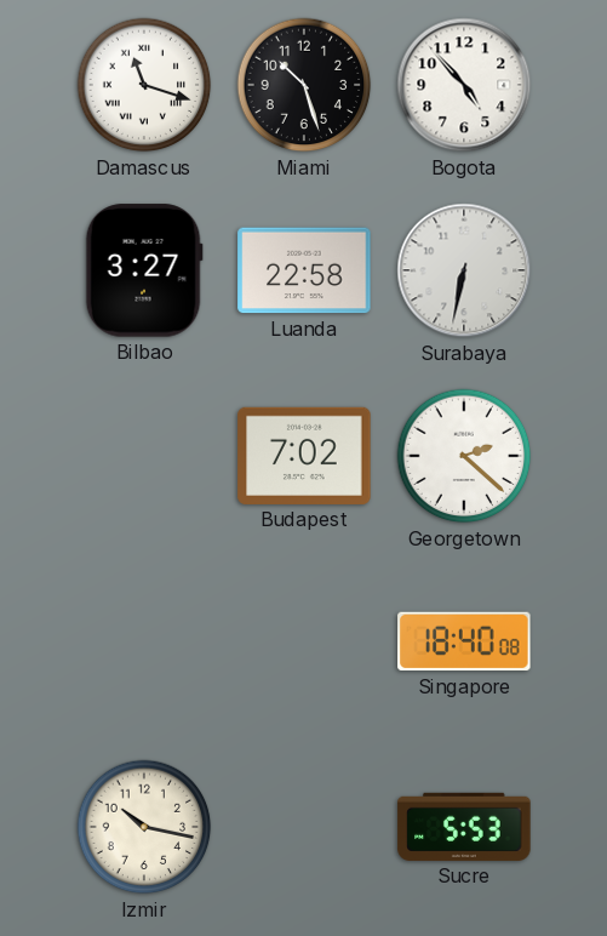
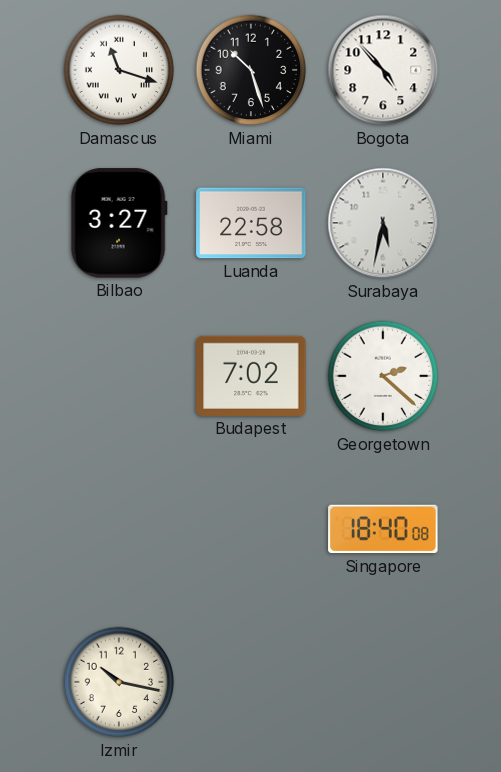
Surabaya: 6:32 -> 5:32 (383, 223)
Sucre: 5:53 -> none (464, 827)
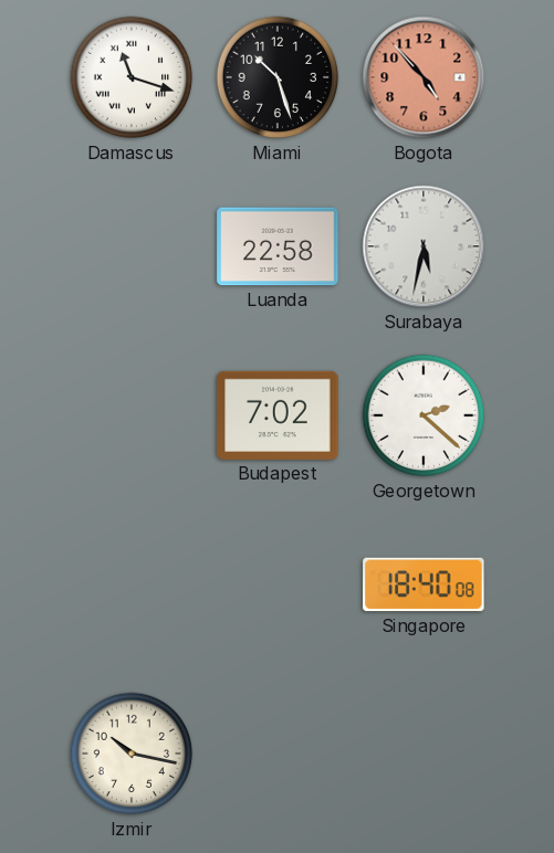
Bogota dial: white -> salmon (424, 77)
Bilbao: 3:27 -> none (119, 223)
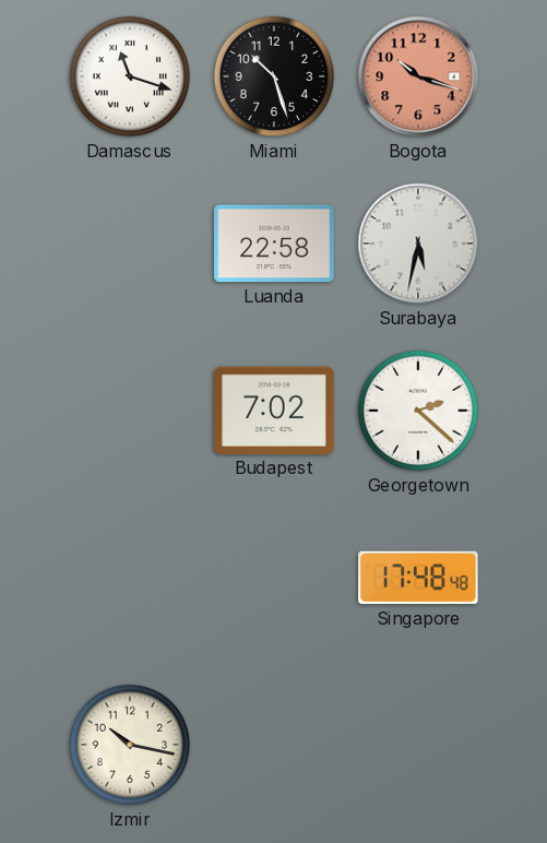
Bogota: 4:53 -> 10:18 (418, 76)
Singapore: 18:40 -> 17:48 (418, 578)
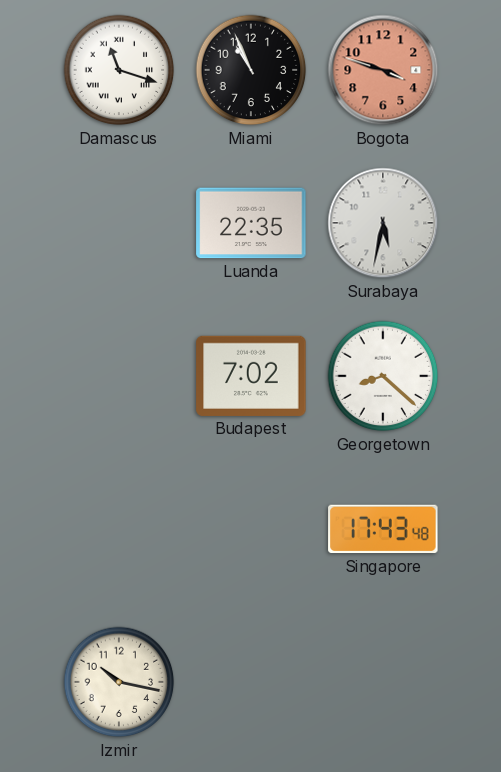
Miami: 10:27 -> 10:56 (251, 70)
Bogota: 10:18 -> 3:48 (383, 70)
Luanda: 22:58 -> 22:35 (251, 223)
Georgetown: 2:22 -> 8:22 (383, 376)
Singapore: 17:48 -> 17:43 (383, 529)
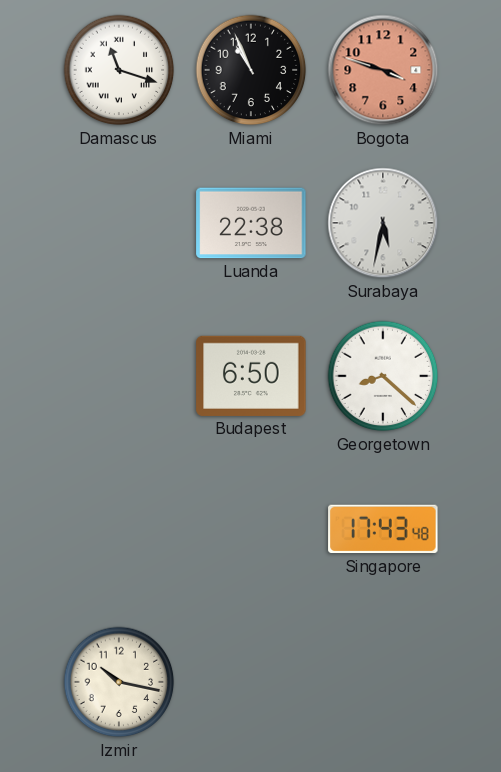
Luanda: 22:35 -> 22:38 (251, 223)
Budapest: 7:02 -> 6:50 (251, 376)
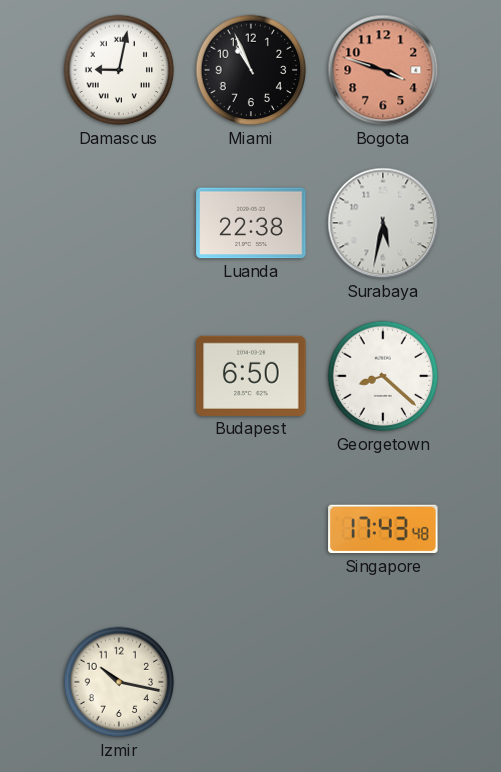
Damascus: 11:18 -> 9:02 (119, 70)
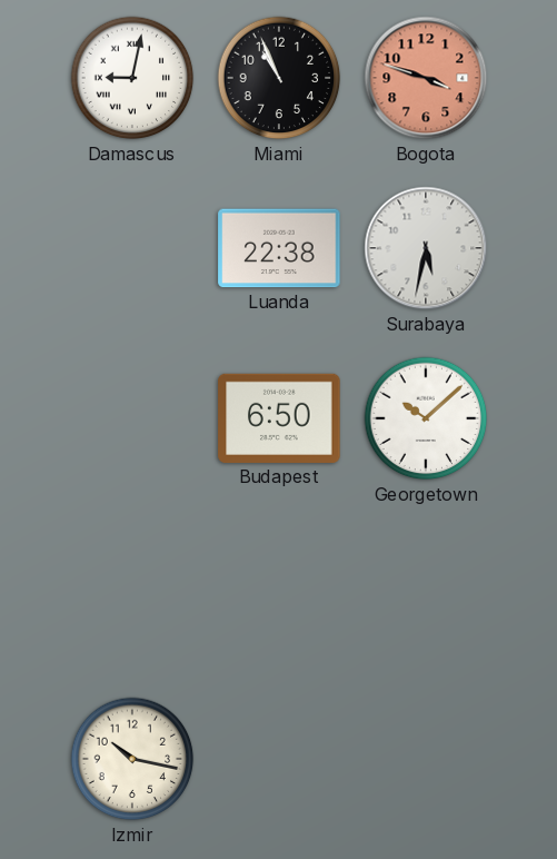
Georgetown: 8:22 -> 10:08 (426, 418)
Singapore: 17:43 -> none (383, 529)
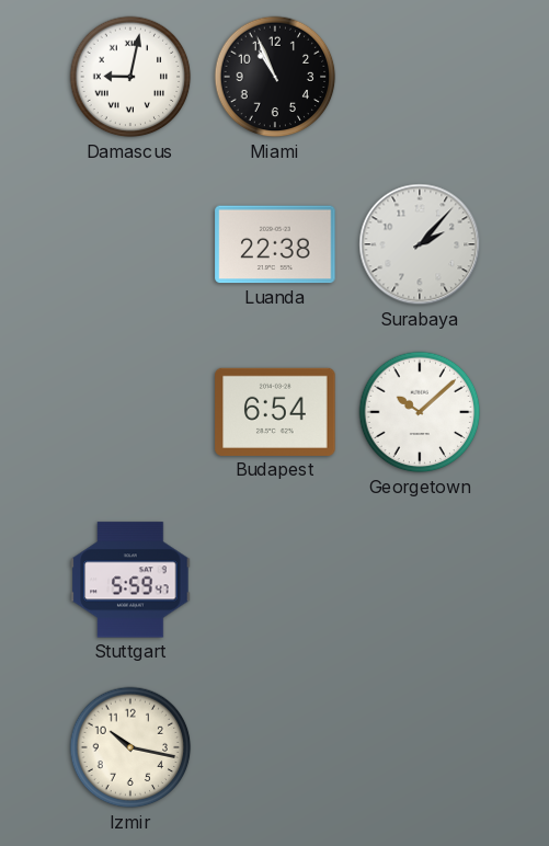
Bogota: 3:48 -> none (426, 78)
Surabaya: 5:32 -> 2:07 (420, 244)
Budapest: 6:50 -> 6:54 (275, 412)
Stuttgart: none -> 5:59 (130, 580)
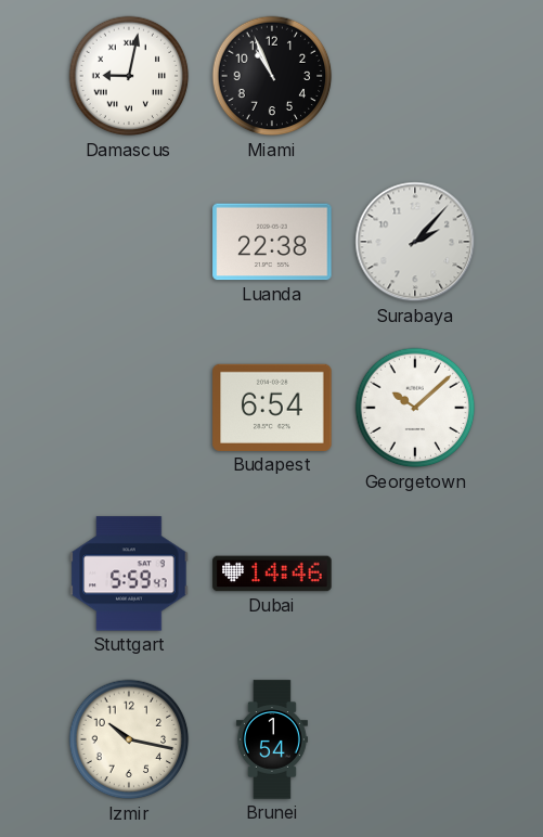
Dubai: none -> 14:46 (272, 574)
Brunei: none -> 1:54 (272, 739)
